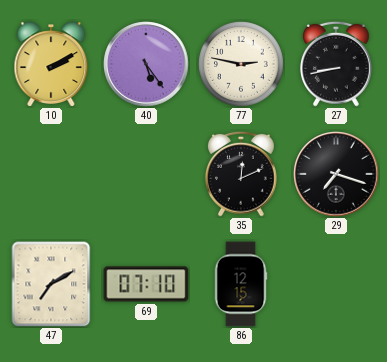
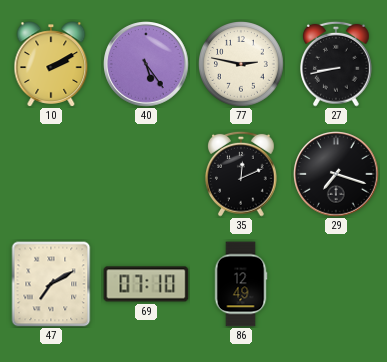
86: 12:15 -> 12:49 (241, 284)
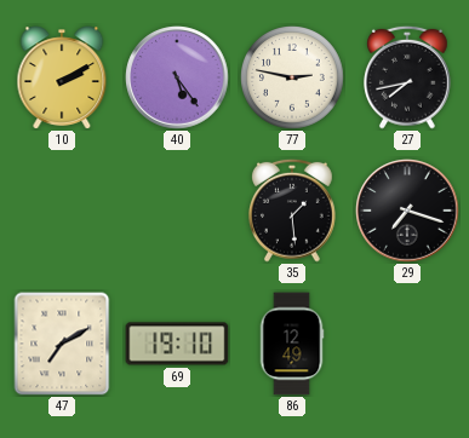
27: 8:43 -> 7:43 (408, 77)
35: 12:11 -> 1:29 (293, 211)
69: 07:10 -> 19:10 (177, 344)
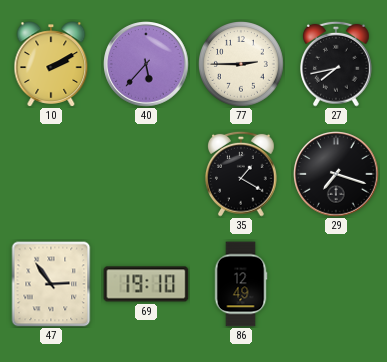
40: 5:24 -> 5:37 (146, 64)
77: 2:47 -> 2:45 (242, 65)
35: 1:29 -> 1:20 (242, 174)
47: 7:10 -> 2:54 (51, 284)
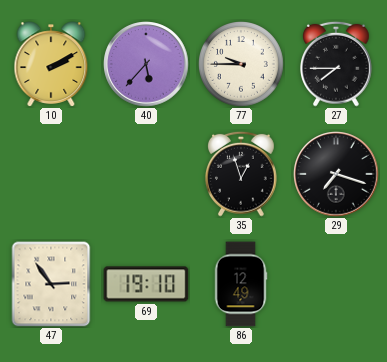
77: 2:45 -> 9:45 (242, 65)
27: 7:43 -> 7:45 (337, 64)
35: 1:20 -> 12:57 (242, 174)
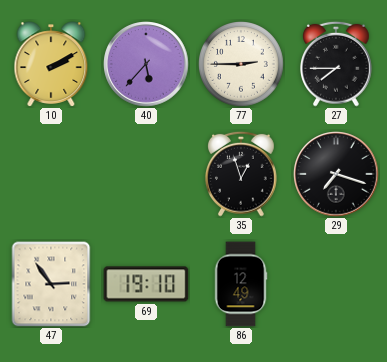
77: 9:45 -> 2:45 (242, 65)
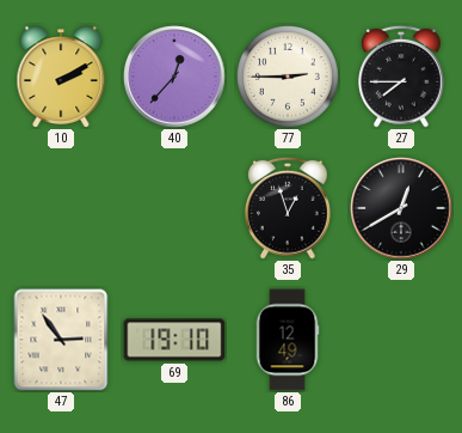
40: 5:37 -> 12:37 (174, 77)
29: 7:18 -> 12:40 (401, 208)
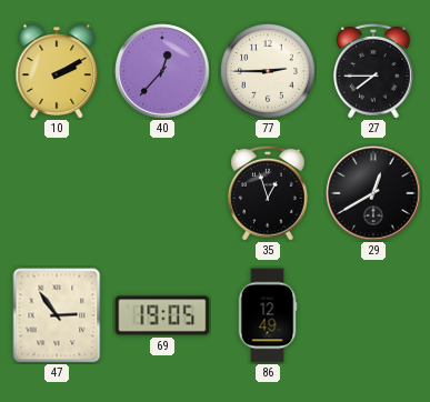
69: 19:10 -> 19:05 (162, 315)
